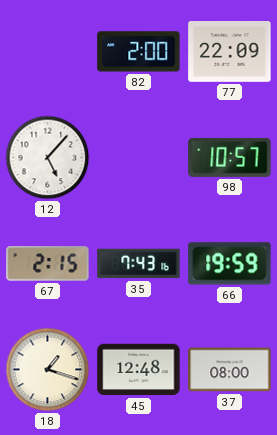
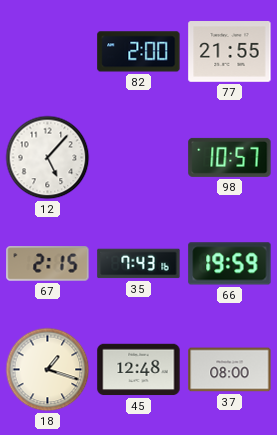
77: 22:09 -> 21:55 (230, 52)
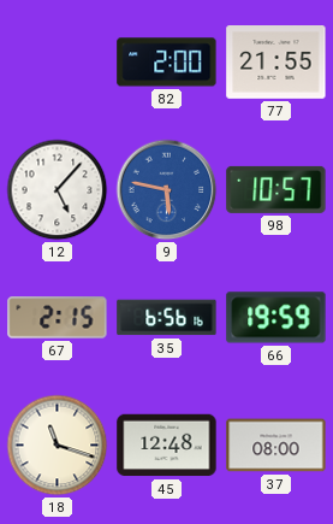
9: none -> 5:47 (167, 190)
35: 7:43 -> 6:56 (167, 318)
18: 1:18 -> 11:18 (58, 446)
